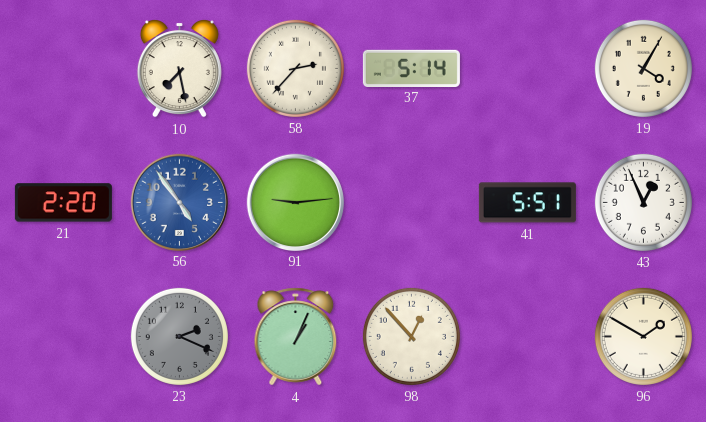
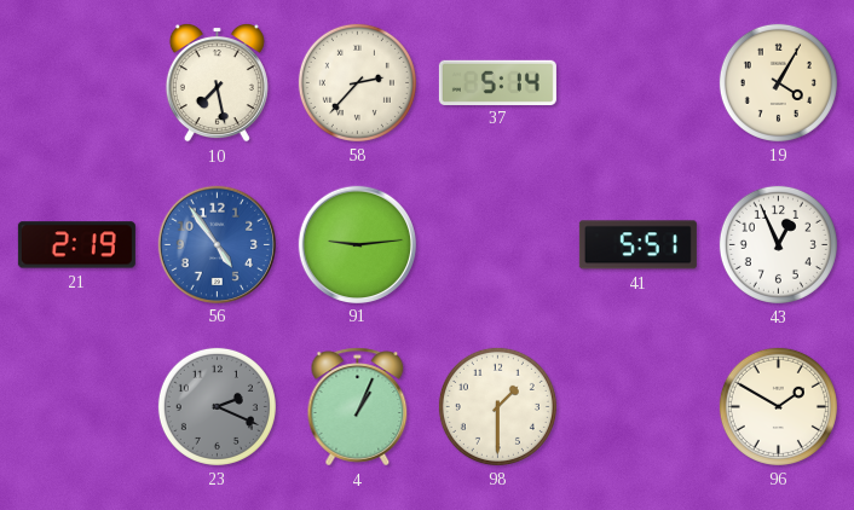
21: 2:20 -> 2:19 (76, 245)
98: 12:53 -> 1:30 (497, 406)
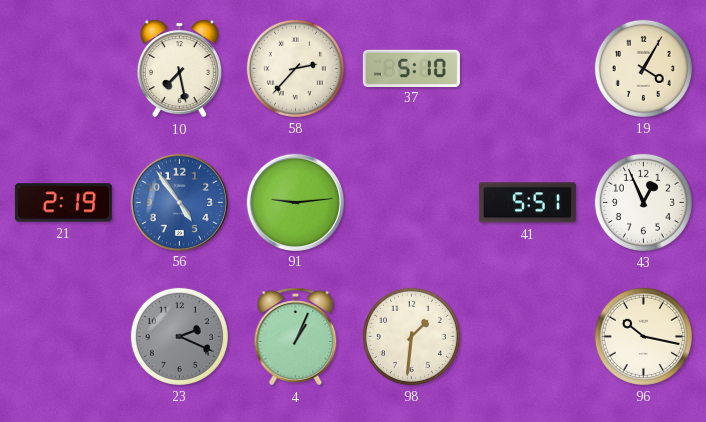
37: 5:14 -> 5:10 (411, 68)
98: 1:30 -> 1:31 (411, 336)
96: 1:50 -> 10:17 (643, 336)
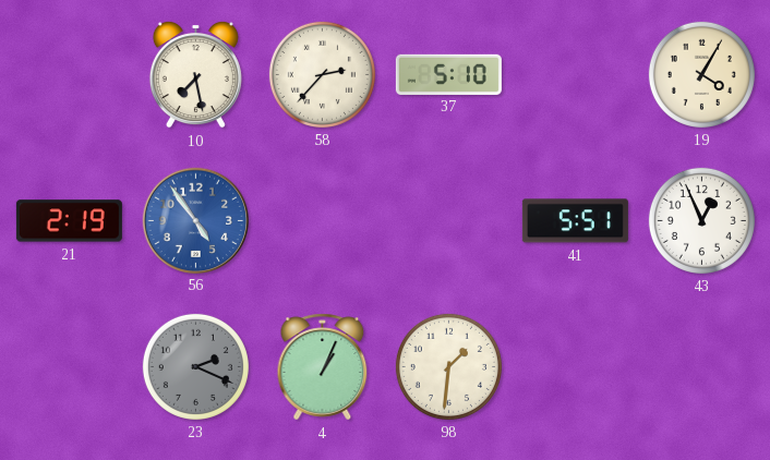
91: 9:14 -> none (295, 202)
96: 10:17 -> none (643, 336)
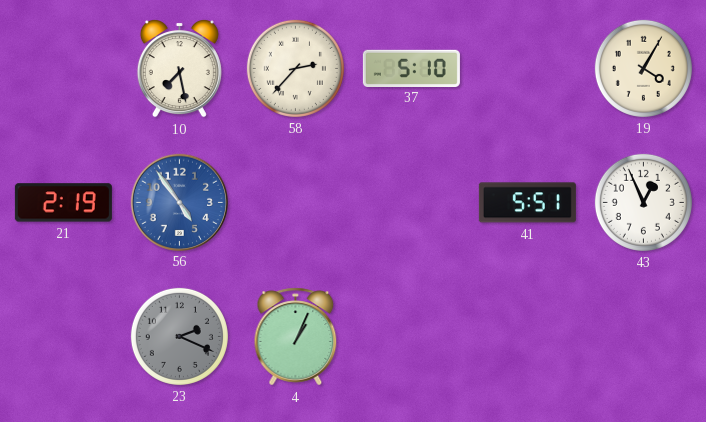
98: 1:31 -> none (448, 366)
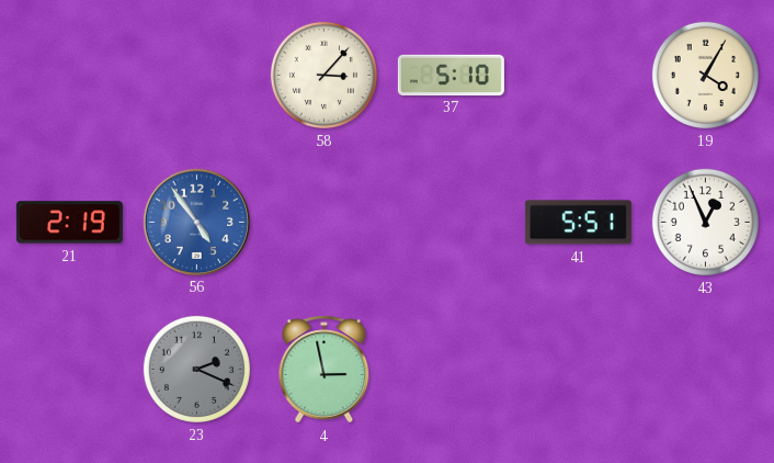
10: 7:28 -> none (179, 69)
58: 2:37 -> 3:07 (323, 75)
4: 1:04 -> 2:58 (325, 370)
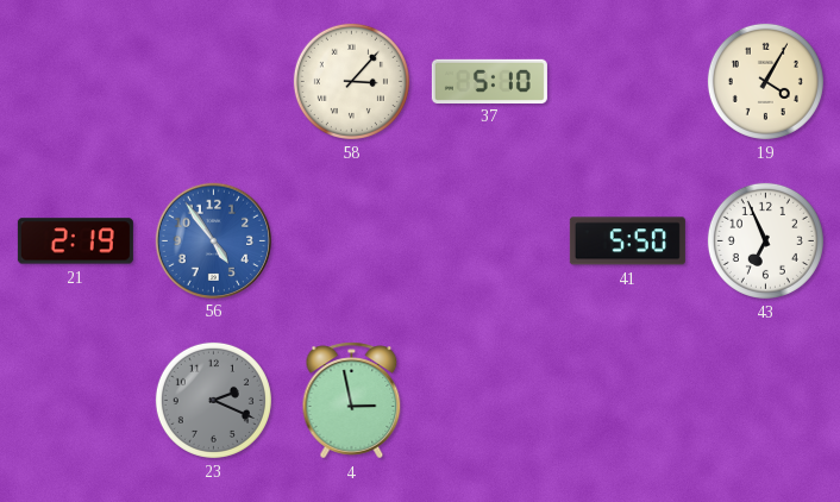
41: 5:51 -> 5:50 (627, 241)
43: 12:56 -> 6:56 (765, 240)
